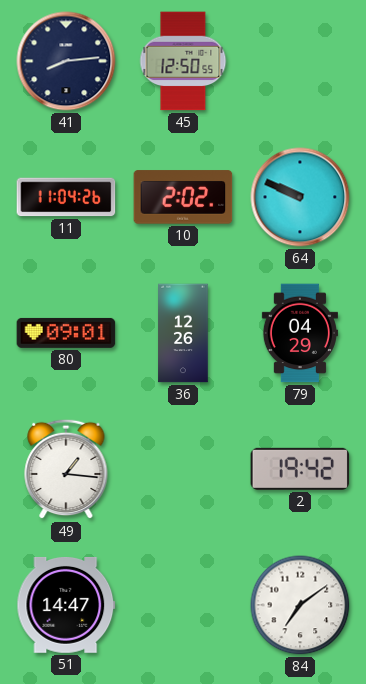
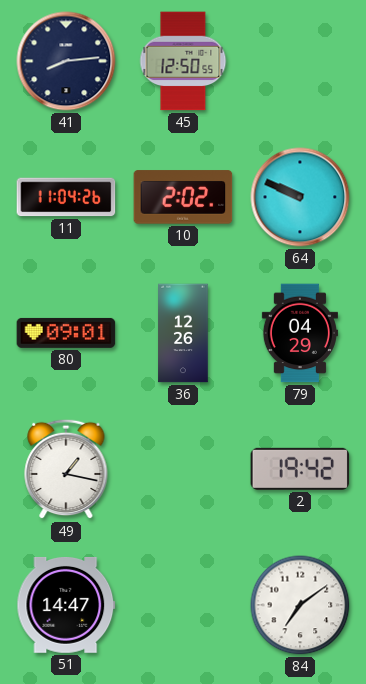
49: 1:16 -> 1:17 (66, 469)
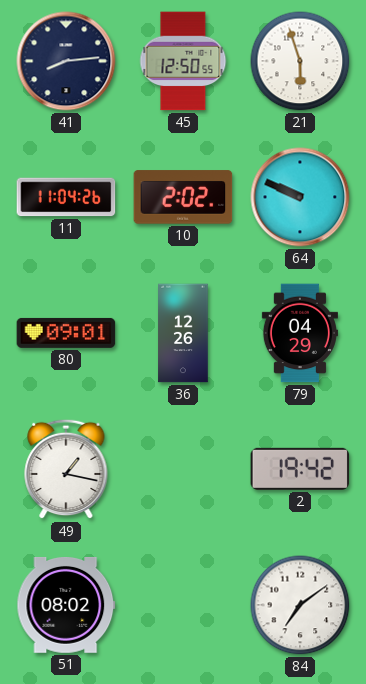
21: none -> 5:57 (300, 61)
51: 14:47 -> 08:02 (66, 605)
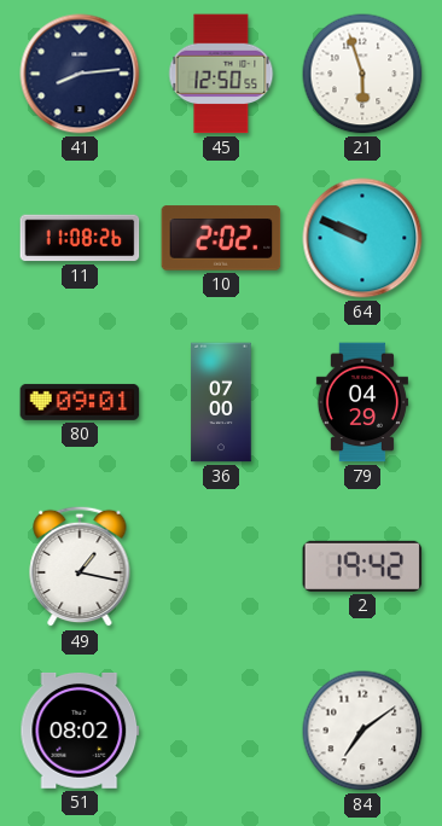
11: 11:04 -> 11:08 (80, 238)
36: 12:26 -> 07:00 (221, 402)
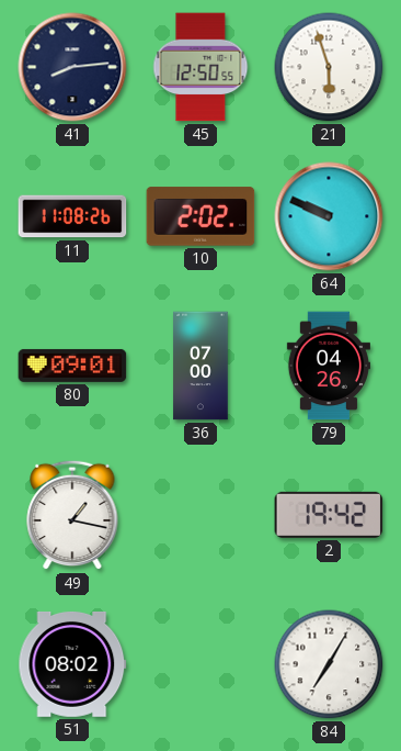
79: 04:29 -> 04:26 (329, 366)
84: 7:09 -> 7:05 (329, 664)
